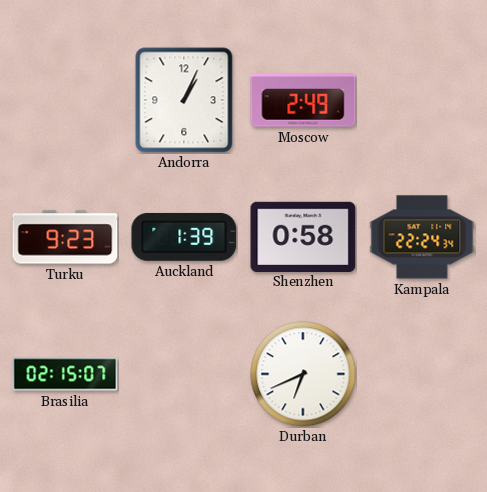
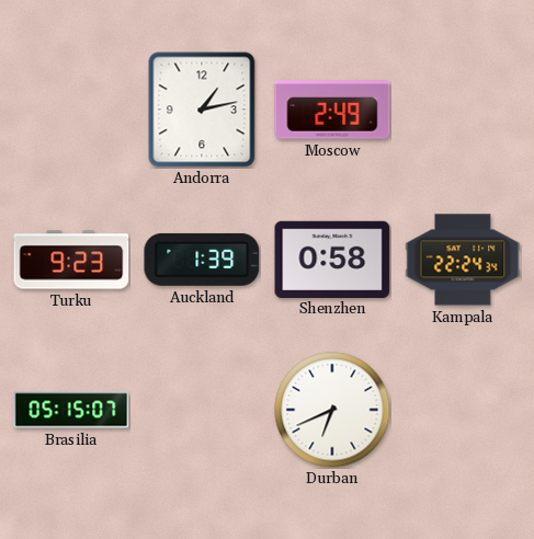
Andorra: 1:04 -> 1:13 (202, 110)
Brasilia: 02:15 -> 05:15 (71, 410)
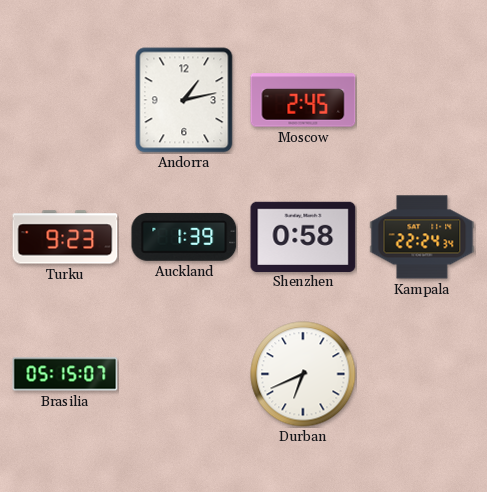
Moscow: 2:49 -> 2:45 (303, 100)
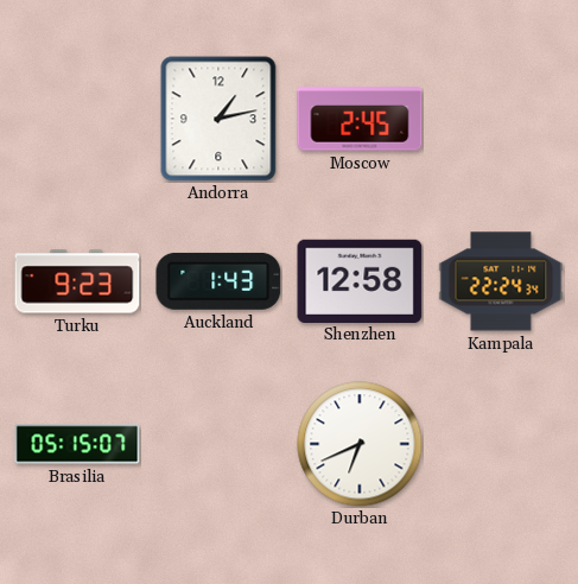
Auckland: 1:39 -> 1:43 (218, 281)
Shenzhen: 0:58 -> 12:58 (360, 280)
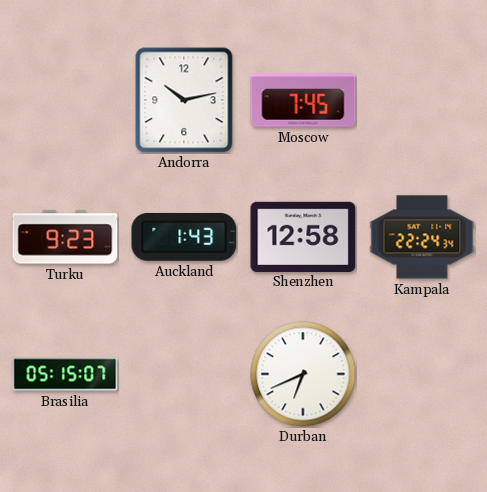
Andorra: 1:13 -> 10:13 (184, 100)
Moscow: 2:45 -> 7:45 (303, 100)
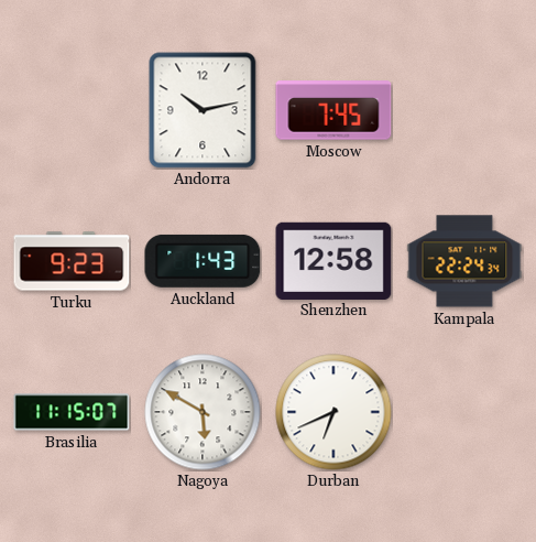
Brasilia: 05:15 -> 11:15 (72, 412)
Nagoya: none -> 5:50 (203, 412)
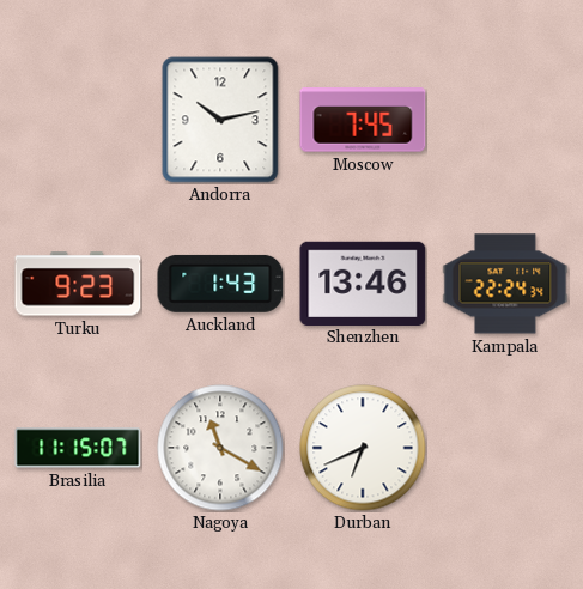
Shenzhen: 12:58 -> 13:46 (363, 283)
Nagoya: 5:50 -> 11:20 (220, 448)
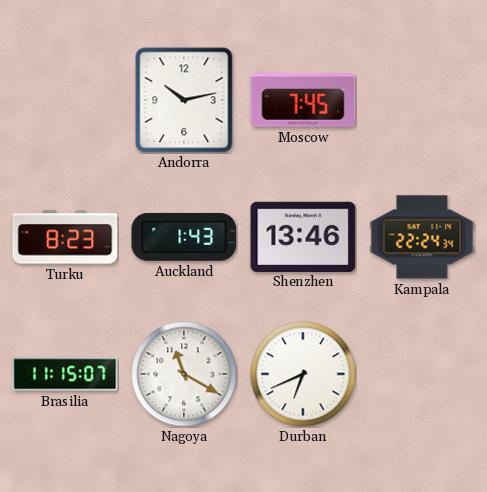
Turku: 9:23 -> 8:23 (65, 237)
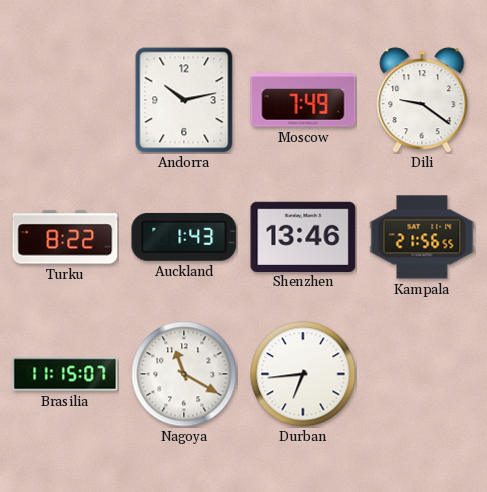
Moscow: 7:45 -> 7:49 (303, 100)
Dili: none -> 9:21 (422, 100)
Turku: 8:23 -> 8:22 (65, 237)
Kampala: 22:24 -> 21:56 (422, 237)
Durban: 6:41 -> 6:44 (303, 374)
